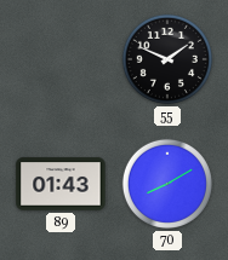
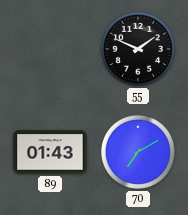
70: 8:10 -> 7:10 (138, 152)
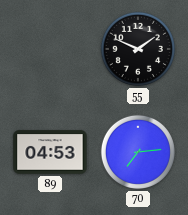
89: 01:43 -> 04:53 (50, 152)
70: 7:10 -> 7:14 (138, 152)
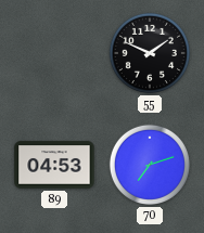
70: 7:14 -> 7:12 (150, 165)
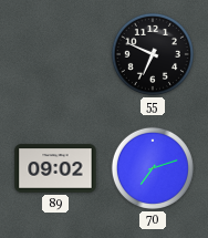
55: 1:49 -> 6:49 (153, 54)
89: 04:53 -> 09:02 (55, 168)
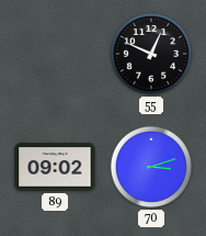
55: 6:49 -> 12:49 (151, 54)
70: 7:12 -> 3:12 (151, 167)
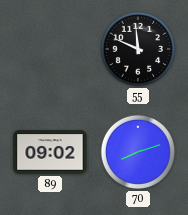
55: 12:49 -> 11:49 (138, 49)
70: 3:12 -> 8:12 (138, 152)
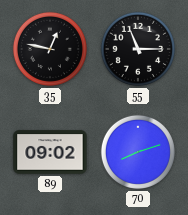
35: none -> 12:47 (50, 49)
55: 11:49 -> 11:15 (138, 49)
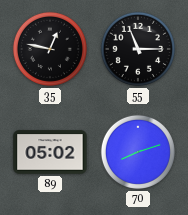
89: 09:02 -> 05:02 (50, 152)
